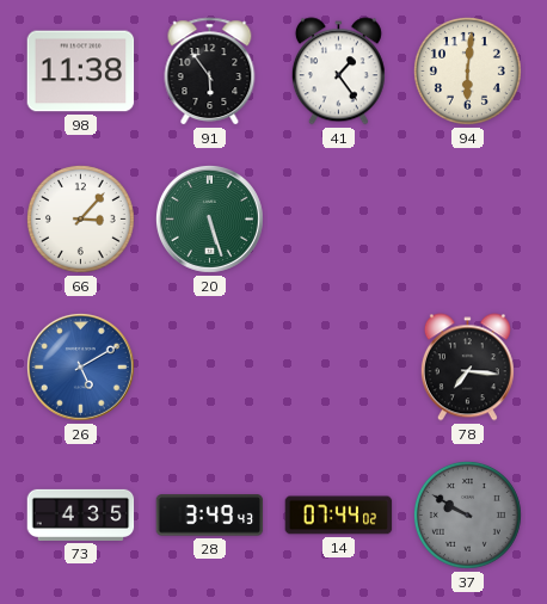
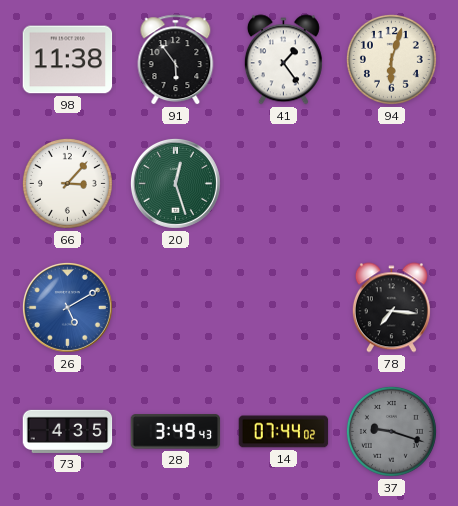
94: 6:01 -> 6:03 (391, 59)
20: 5:27 -> 12:27 (175, 183)
37: 9:50 -> 9:18 (391, 431)
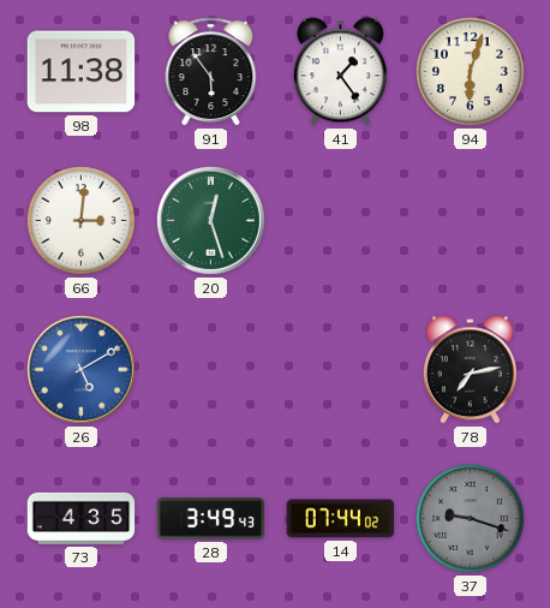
66: 3:07 -> 3:01 (80, 220)
78: 7:16 -> 7:13 (470, 370)
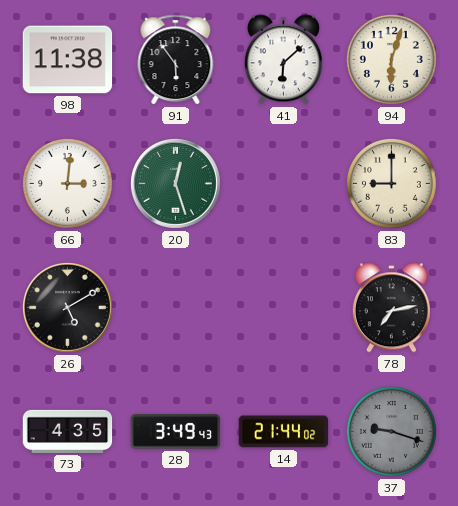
41: 1:24 -> 6:08 (283, 60)
83: none -> 9:00 (391, 183)
26 dial: blue -> black (67, 307)
14: 07:44 -> 21:44 (284, 432)
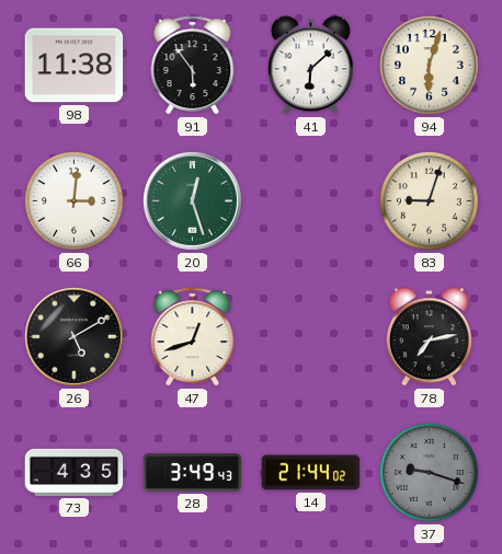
83: 9:00 -> 9:03 (429, 200)
47: none -> 12:42 (193, 337)
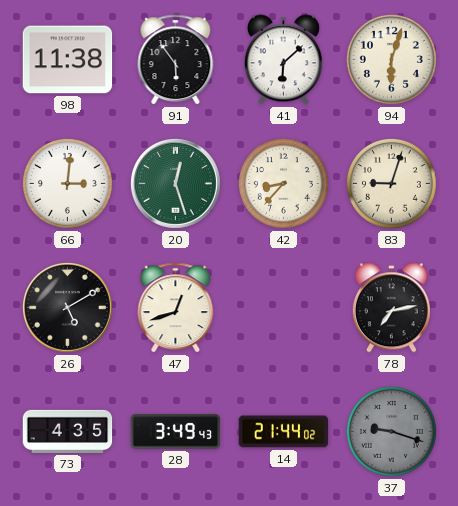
42: none -> 8:37 (283, 183)
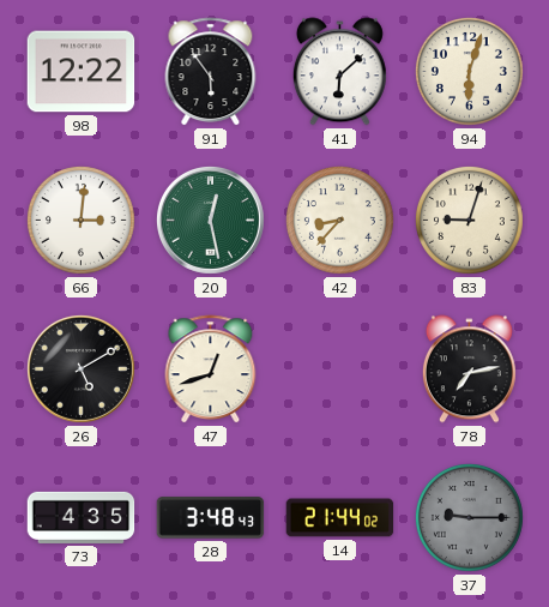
98: 11:38 -> 12:22 (82, 72)
20: 12:27 -> 12:28 (210, 220)
28: 3:49 -> 3:48 (211, 518)
37: 9:18 -> 9:15 (469, 517)
